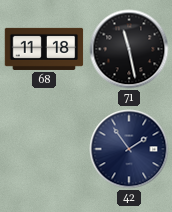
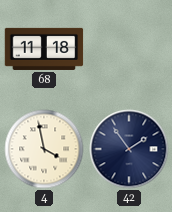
71: 11:28 -> none (129, 49)
4: none -> 3:58 (44, 149)
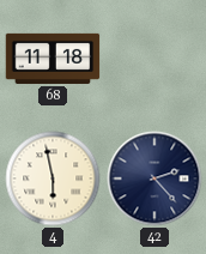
4: 3:58 -> 5:58 (53, 179)
42: 1:54 -> 2:23 (154, 179)
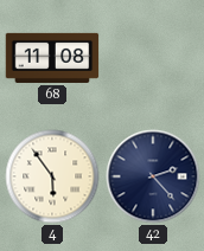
68: 11:18 -> 11:08 (52, 58)
4: 5:58 -> 5:54 (52, 176)
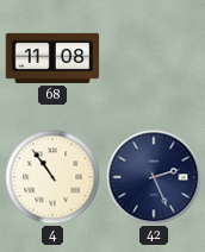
4: 5:54 -> 10:54 (52, 177)
42: 2:23 -> 2:26 (154, 177)
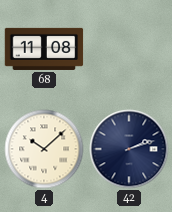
4: 10:54 -> 10:08 (44, 149)
42: 2:26 -> 2:12 (129, 149)
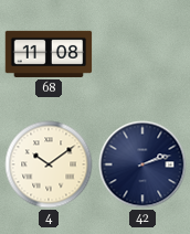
4: 10:08 -> 10:09 (49, 164)
